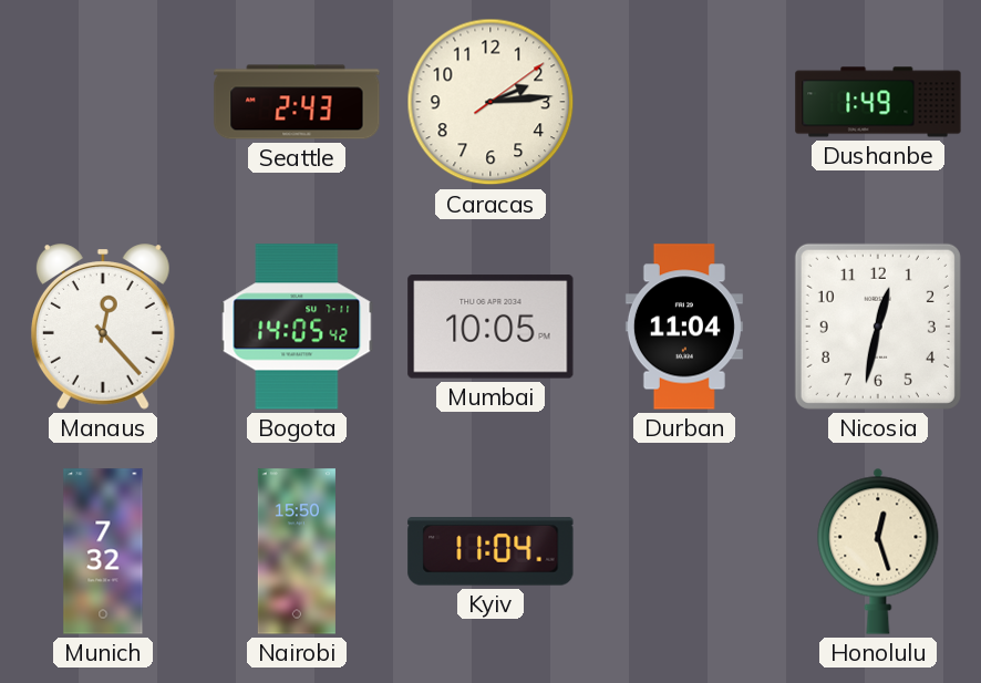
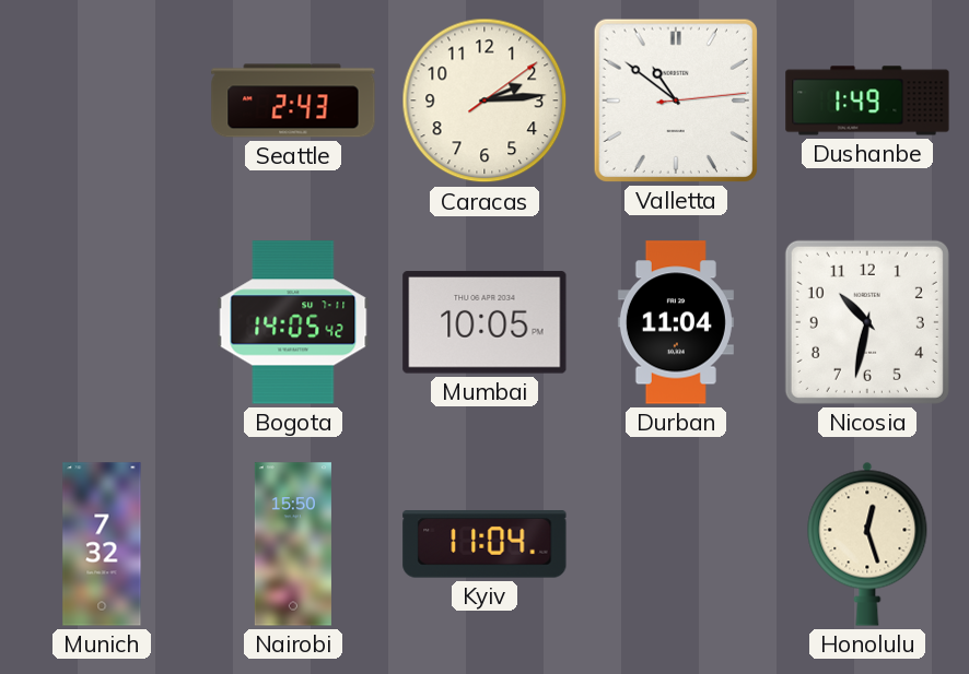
Valletta: none -> 10:51 (676, 100)
Manaus: 12:23 -> none (103, 327)
Nicosia: 12:32 -> 10:32 (867, 322)
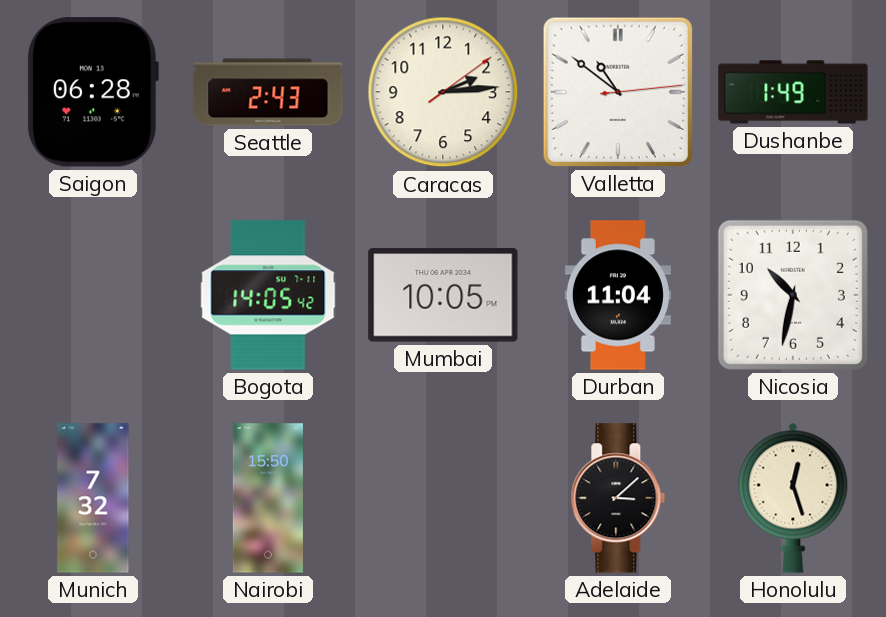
Saigon: none -> 06:28 (92, 92)
Kyiv: 11:04 -> none (484, 544)
Adelaide: none -> 3:08 (618, 498)
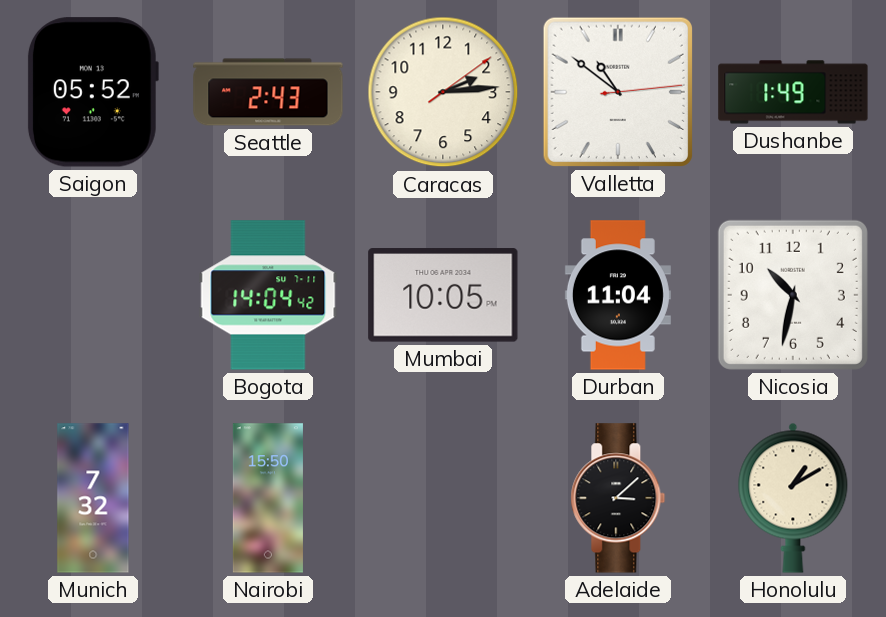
Saigon: 06:28 -> 05:52 (92, 92)
Bogota: 14:05 -> 14:04 (268, 295)
Honolulu: 12:27 -> 1:10 (793, 498)
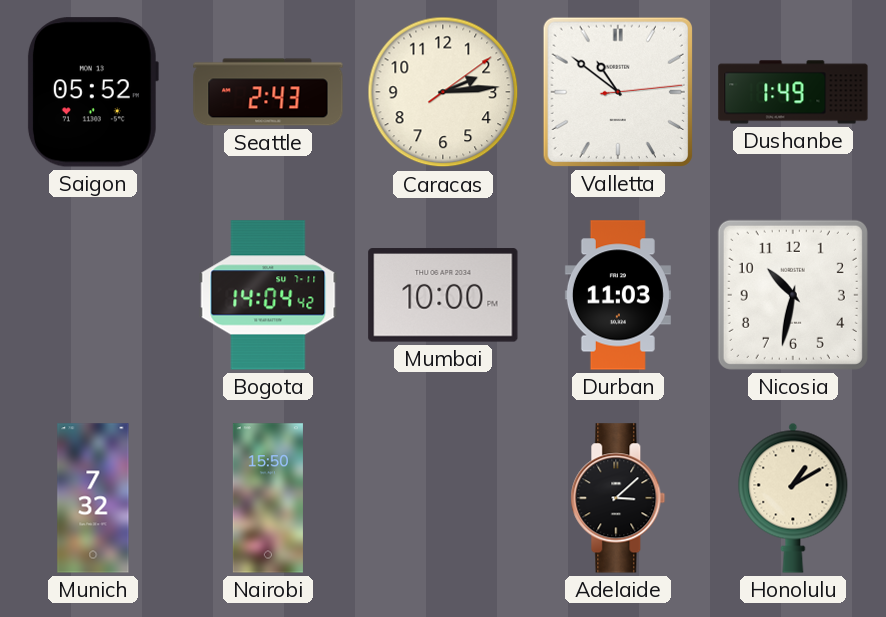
Mumbai: 10:05 -> 10:00 (443, 295)
Durban: 11:04 -> 11:03 (618, 295)
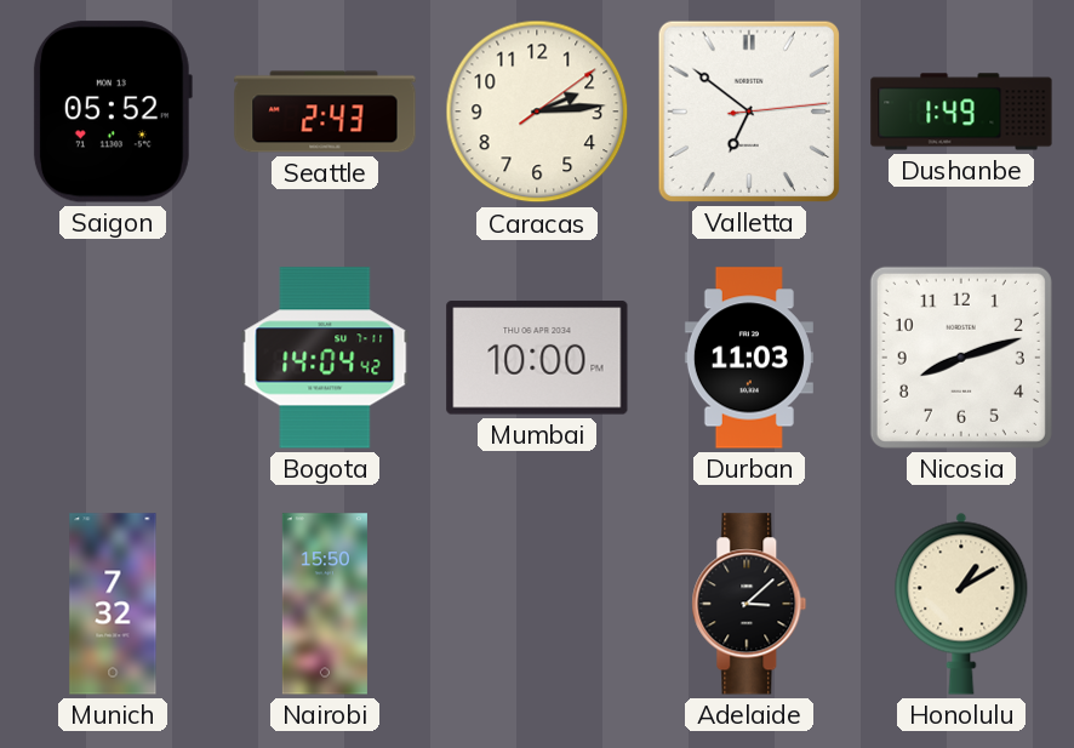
Valletta: 10:51 -> 6:51 (749, 112)
Nicosia: 10:32 -> 8:12 (961, 358)
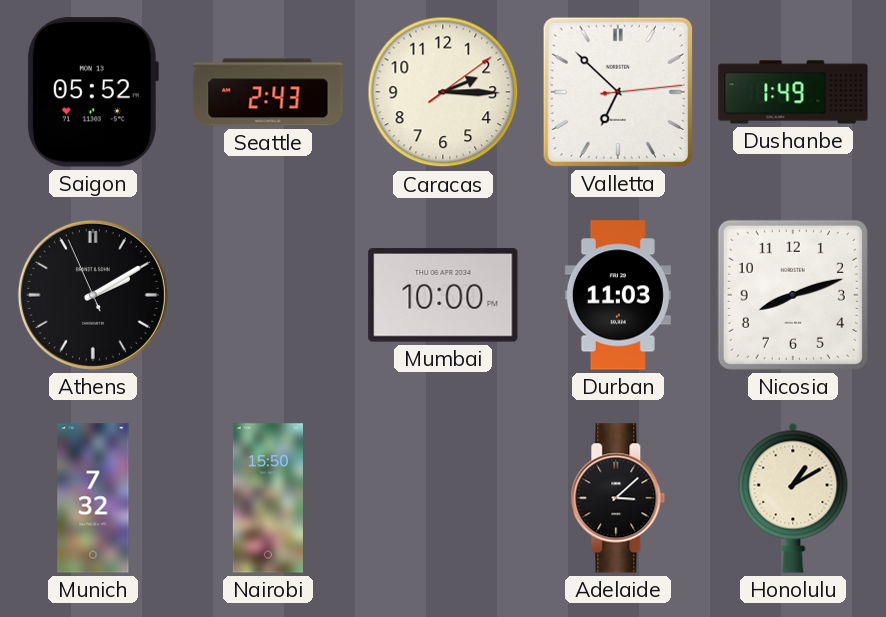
Caracas: 2:14 -> 2:15 (443, 92)
Valletta: 6:51 -> 6:52 (618, 92)
Athens: none -> 2:09 (93, 295)
Bogota: 14:04 -> none (325, 358)
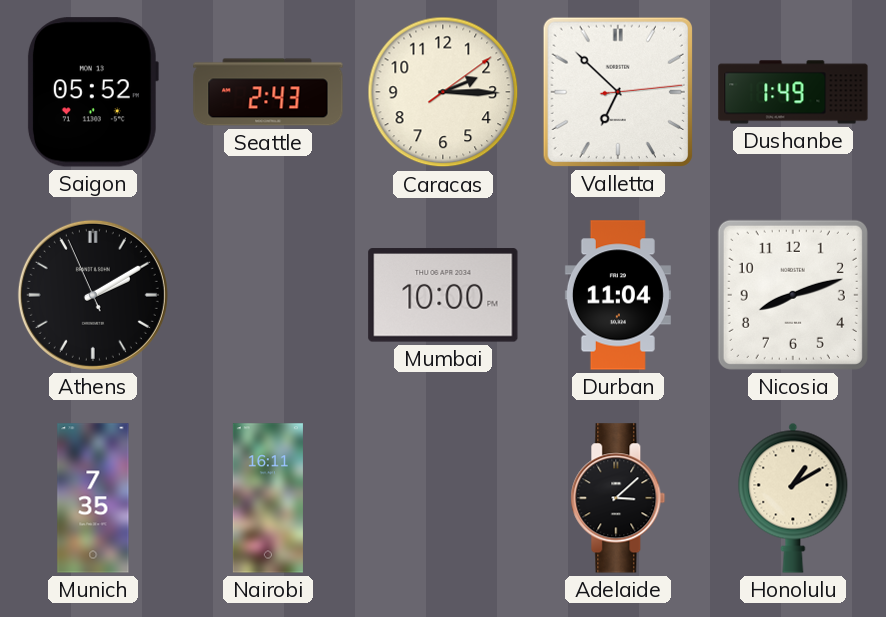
Durban: 11:03 -> 11:04 (618, 295)
Munich: 7:32 -> 7:35 (93, 498)
Nairobi: 15:50 -> 16:11 (268, 498)
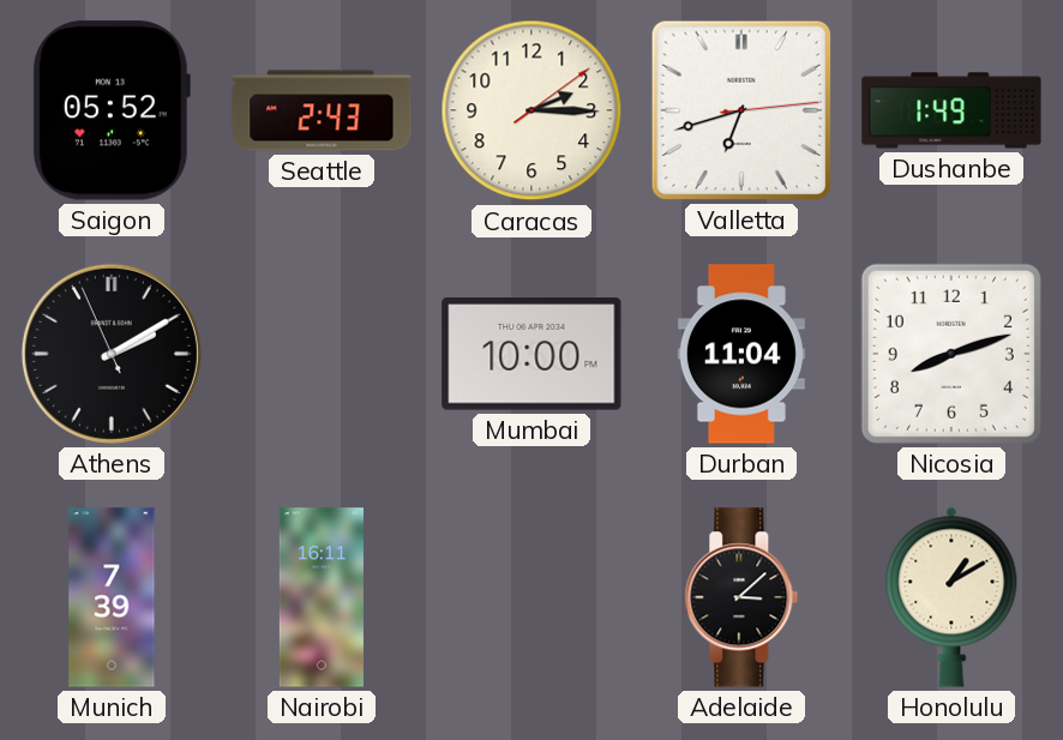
Valletta: 6:52 -> 6:42 (741, 110)
Munich: 7:35 -> 7:39 (112, 597)
